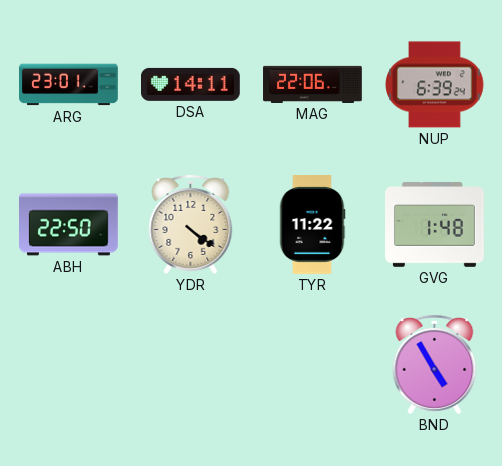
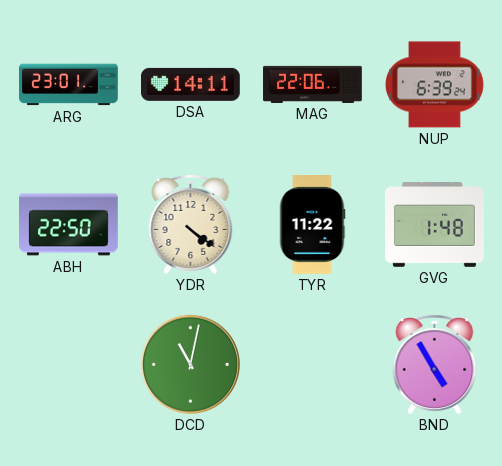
DCD: none -> 11:02 (190, 364)
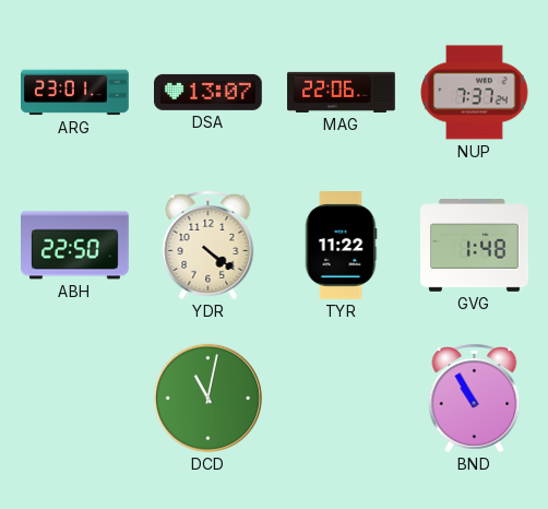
DSA: 14:11 -> 13:07 (209, 92)
NUP: 6:39 -> 7:37 (475, 93)
BND: 4:55 -> 10:55 (475, 398)
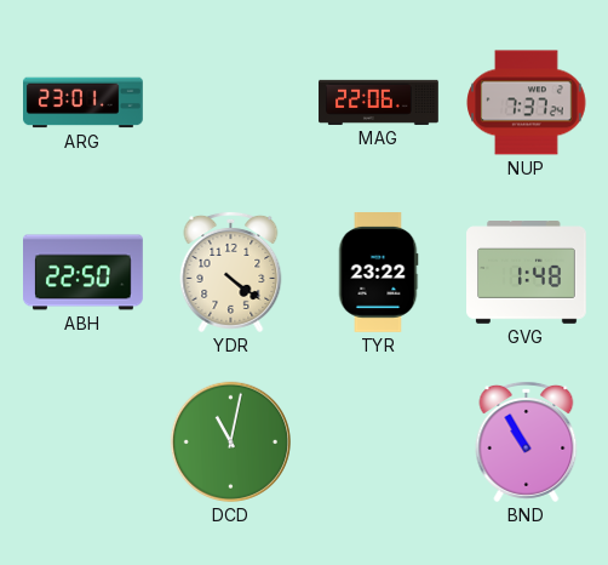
DSA: 13:07 -> none (209, 92)
TYR: 11:22 -> 23:22 (378, 273)
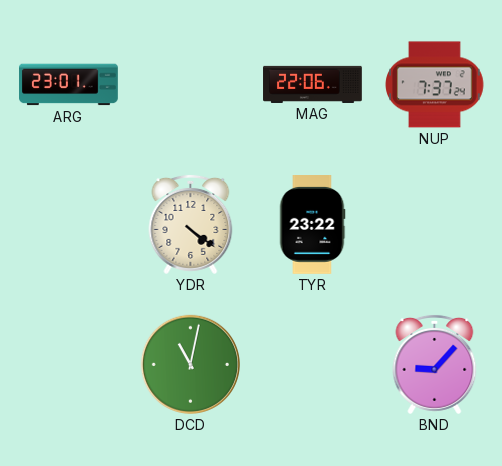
ABH: 22:50 -> none (84, 273)
GVG: 1:48 -> none (527, 273)
BND: 10:55 -> 9:07 (435, 364)
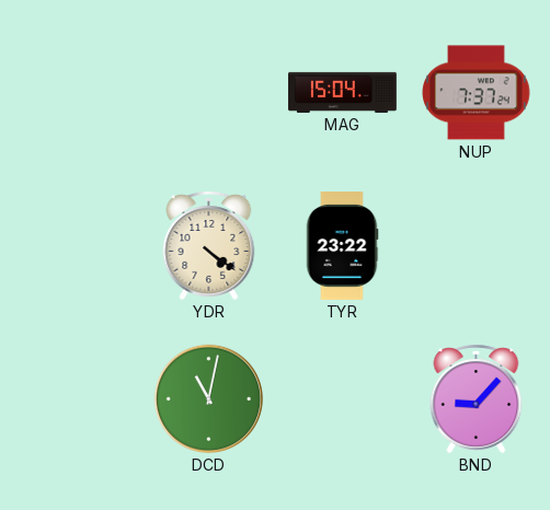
ARG: 23:01 -> none (69, 85)
MAG: 22:06 -> 15:04 (343, 92)
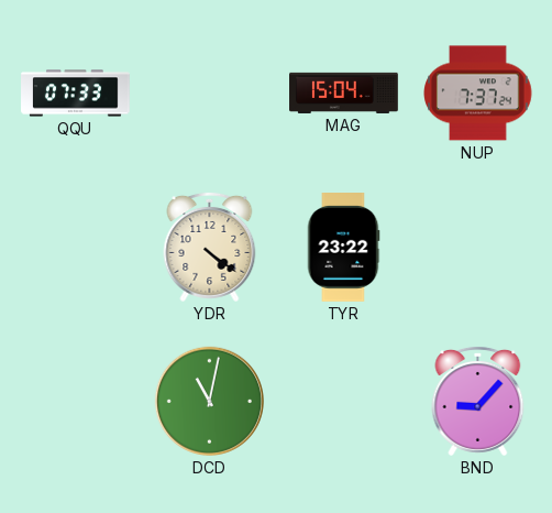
QQU: none -> 07:33 (76, 94)
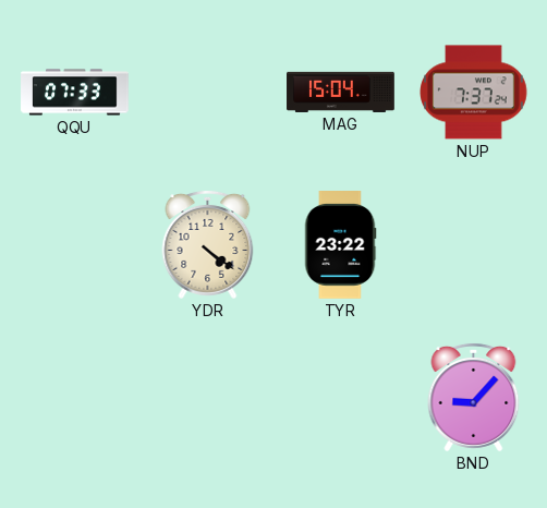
DCD: 11:02 -> none (209, 401)
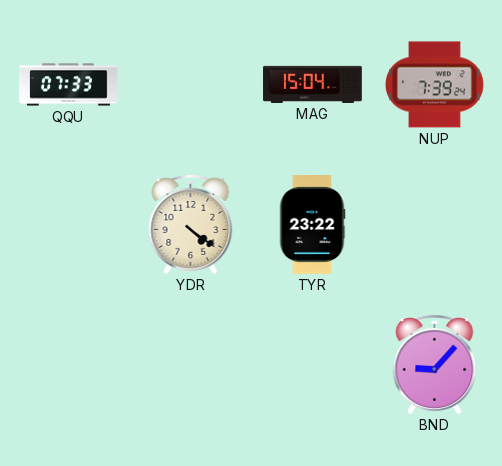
NUP: 7:37 -> 7:39 (435, 85)
